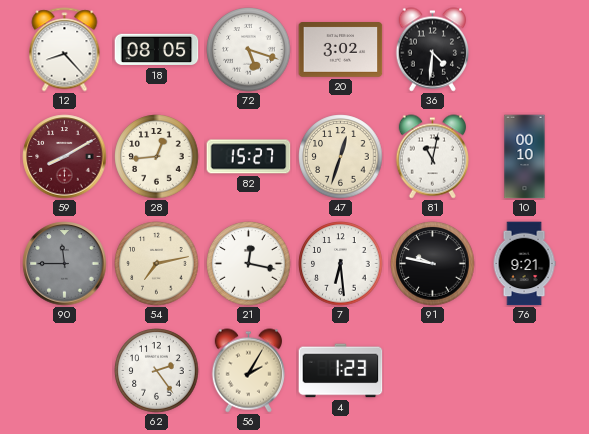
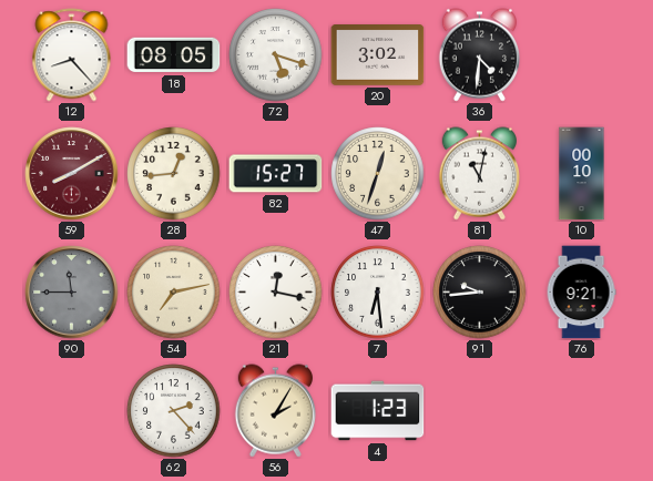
91: 9:47 -> 9:44 (480, 293)
62: 2:24 -> 2:23 (174, 411)
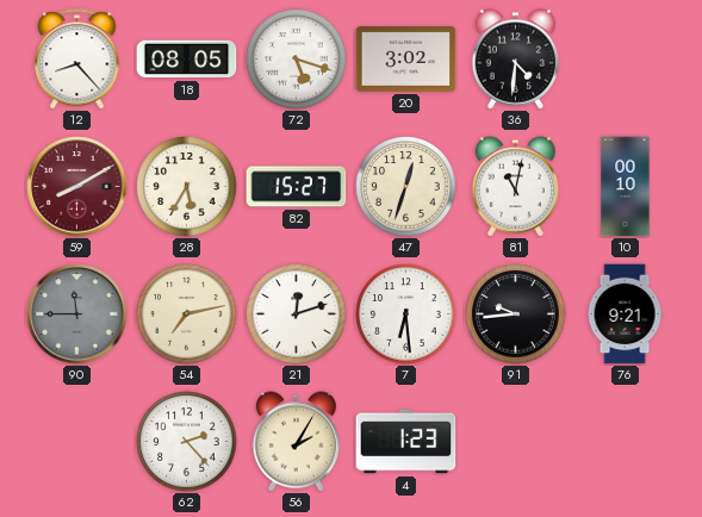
28: 12:44 -> 5:35 (187, 187)
21: 12:17 -> 12:12 (297, 314)
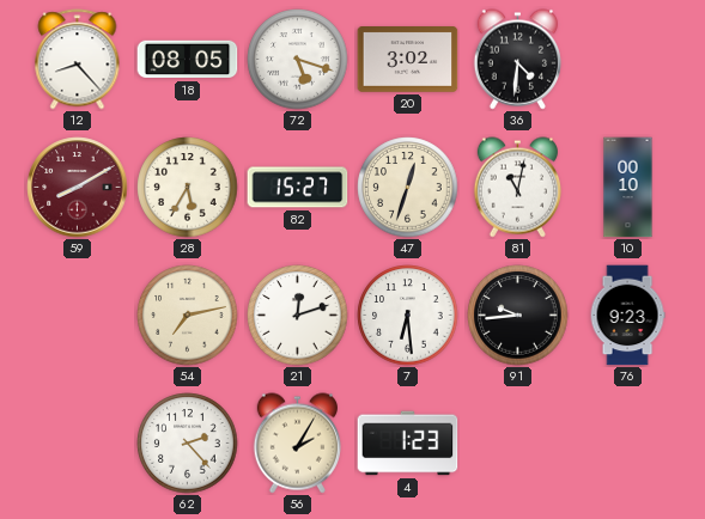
90: 11:45 -> none (77, 314)
76: 9:21 -> 9:23 (627, 316)
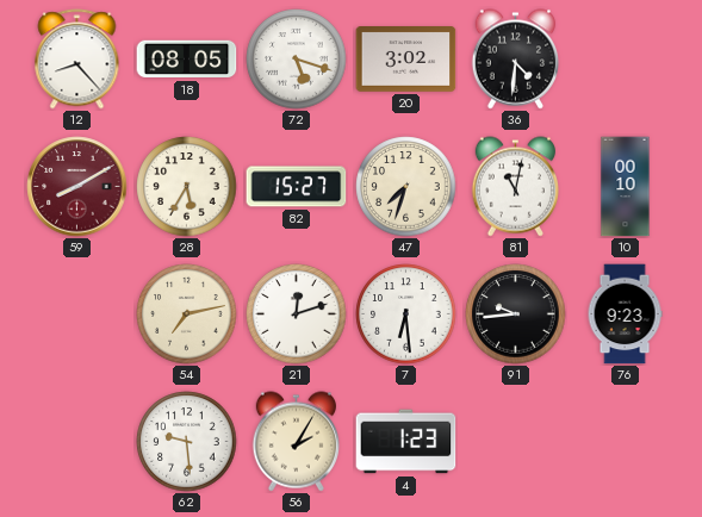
47: 12:33 -> 7:33 (406, 187)
62: 2:23 -> 9:29 (187, 442)
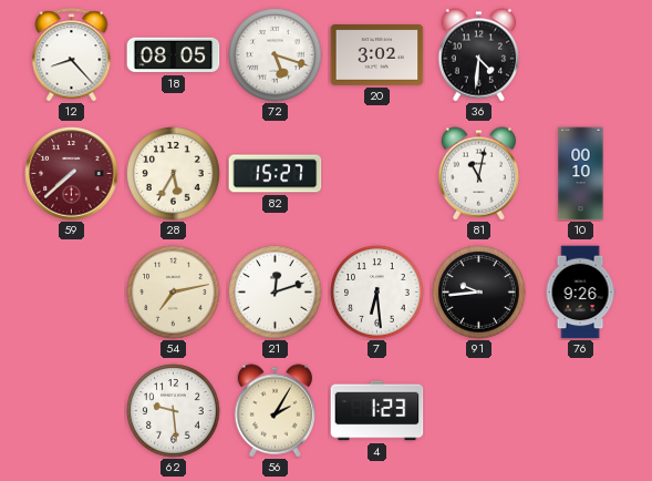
59: 8:10 -> 7:38 (72, 174)
47: 7:33 -> none (406, 187)
76: 9:23 -> 9:26 (580, 293)
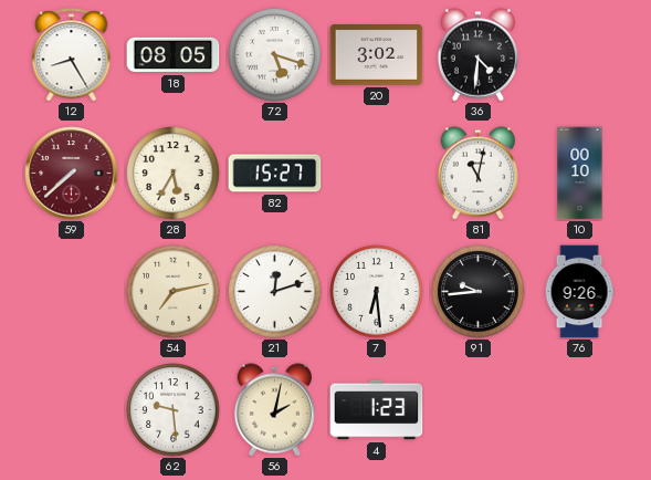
12: 8:23 -> 8:25 (72, 55)
56: 2:05 -> 2:02 (274, 410)
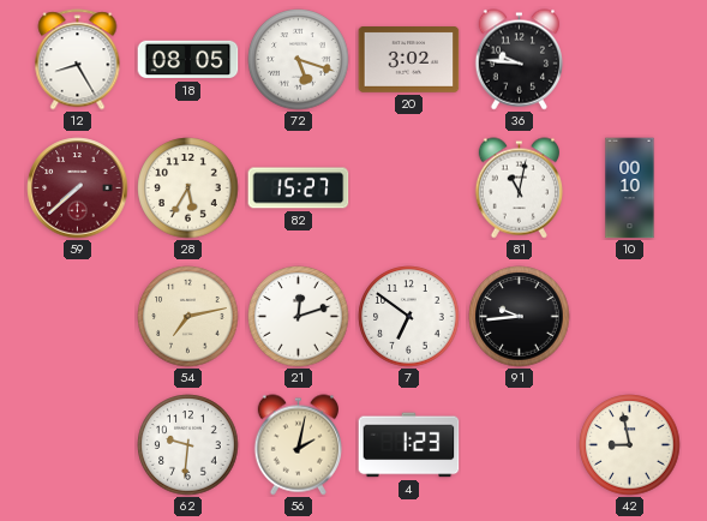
36: 4:31 -> 9:46 (519, 60)
7: 6:29 -> 6:51 (409, 317)
76: 9:26 -> none (579, 292)
62: 9:29 -> 9:31 (188, 445)
42: none -> 8:58 (630, 445)
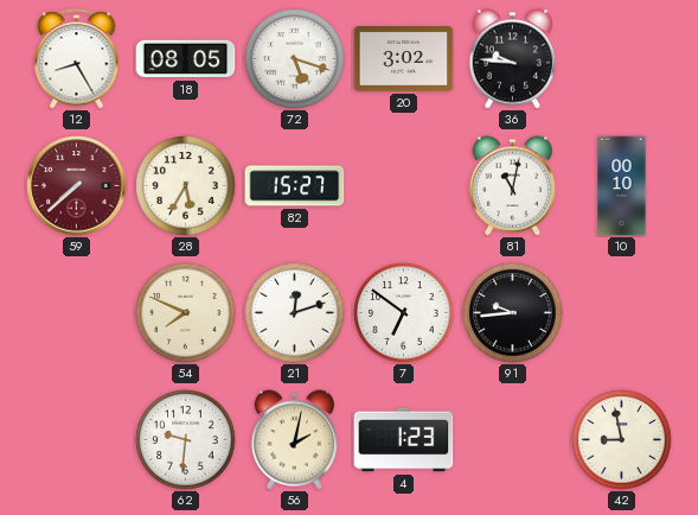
54: 7:13 -> 7:49 (186, 313)
